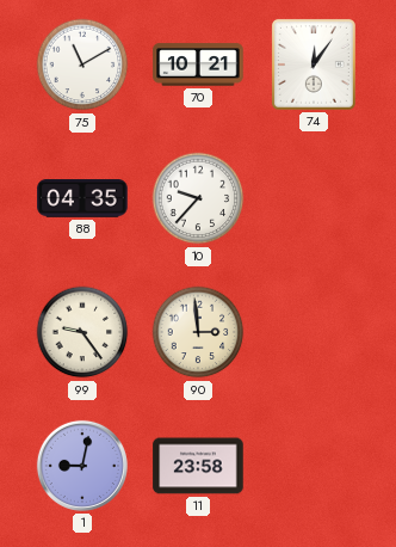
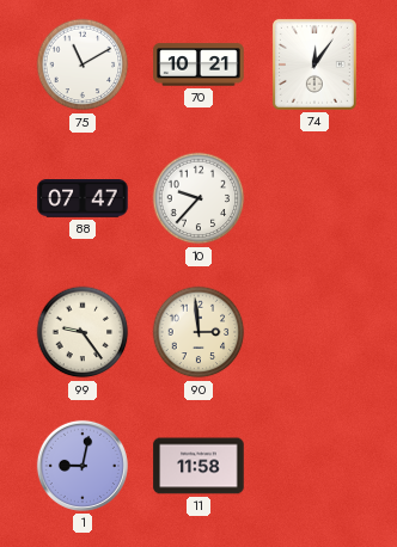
88: 04:35 -> 07:47 (83, 198)
11: 23:58 -> 11:58 (198, 466)
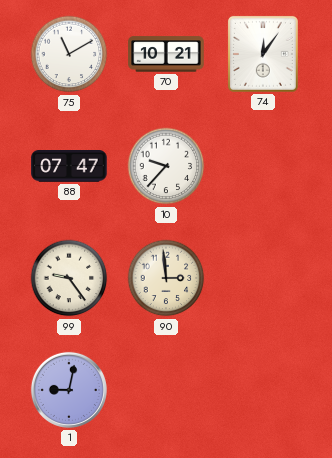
11: 11:58 -> none (198, 466)
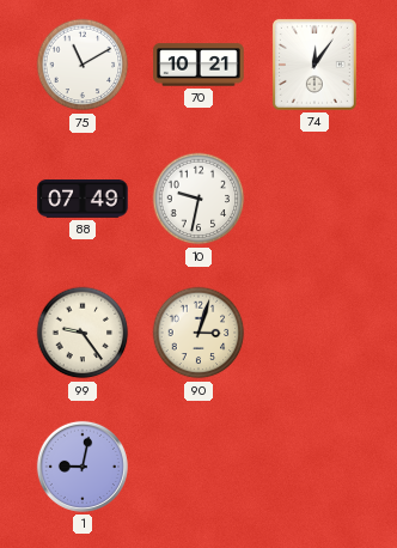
88: 07:47 -> 07:49 (83, 199)
10: 9:37 -> 9:32 (198, 199)
90: 2:59 -> 3:03 (198, 333)
